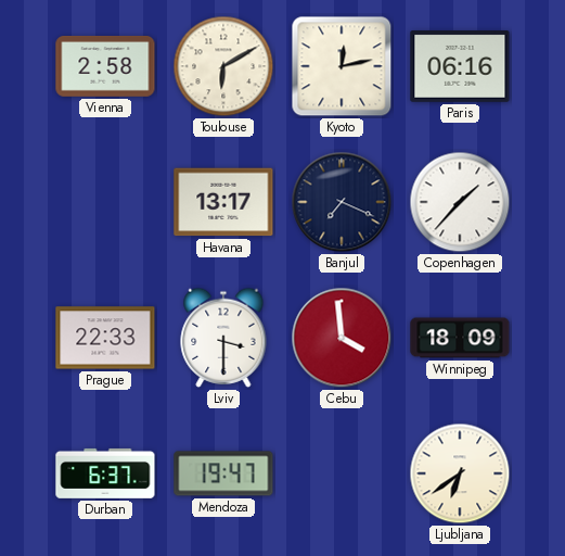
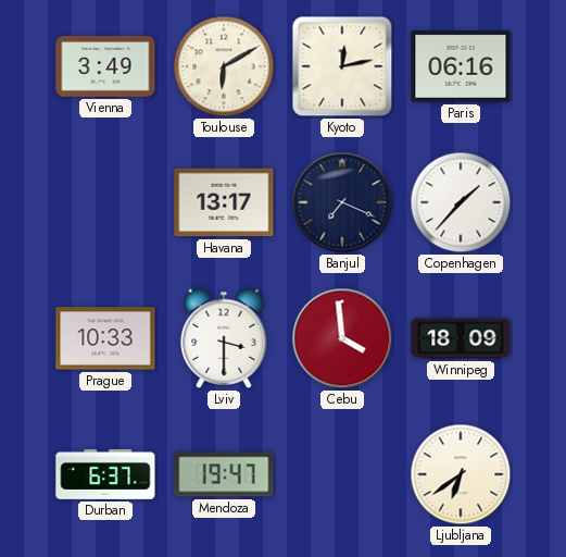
Vienna: 2:58 -> 3:49 (105, 67)
Prague: 22:33 -> 10:33 (105, 338)
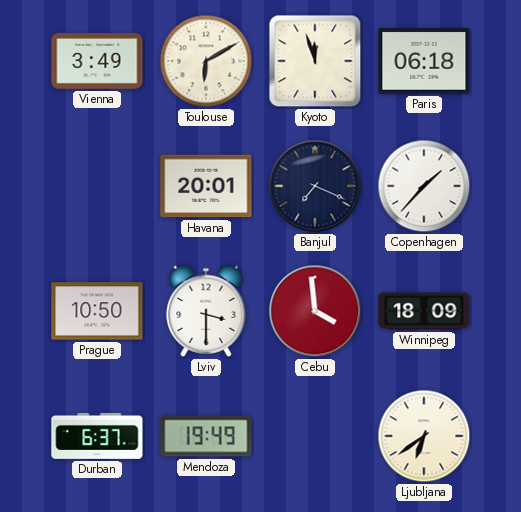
Kyoto: 12:13 -> 11:57 (315, 61)
Paris: 06:16 -> 06:18 (424, 62)
Havana: 13:17 -> 20:01 (206, 186)
Prague: 10:33 -> 10:50 (97, 311)
Mendoza: 19:47 -> 19:49 (206, 436)
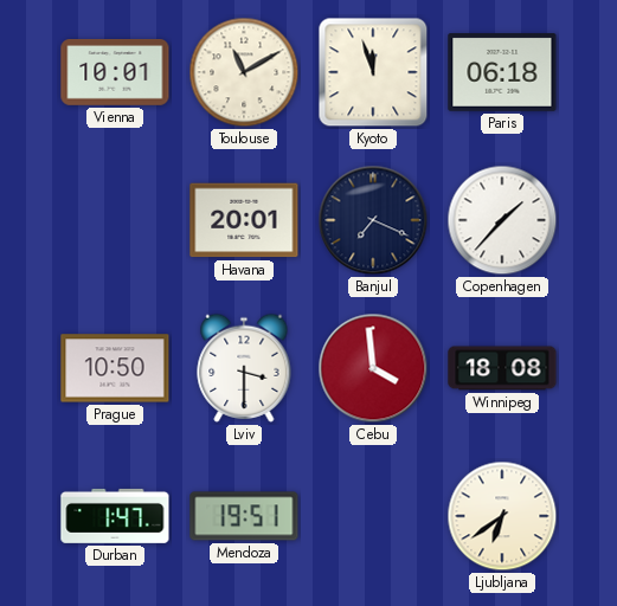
Vienna: 3:49 -> 10:01 (115, 73)
Toulouse: 6:10 -> 11:10 (244, 72)
Winnipeg: 18:09 -> 18:08 (502, 368)
Durban: 6:37 -> 1:47 (115, 516)
Mendoza: 19:49 -> 19:51 (244, 516)
